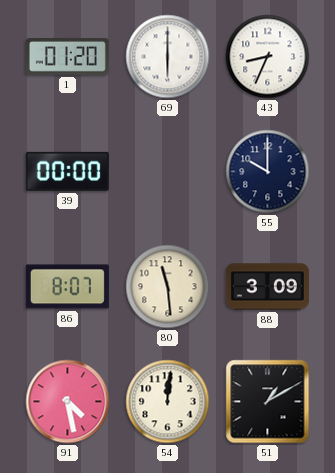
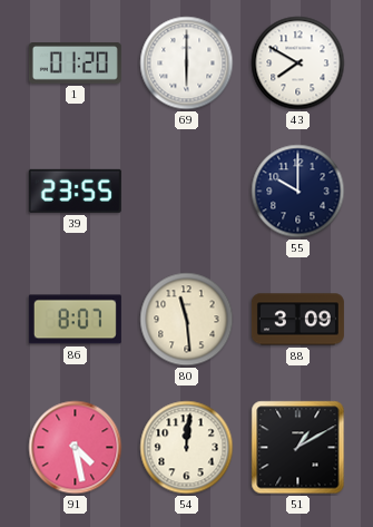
43: 8:34 -> 7:50 (298, 64)
39: 00:00 -> 23:55 (75, 191)
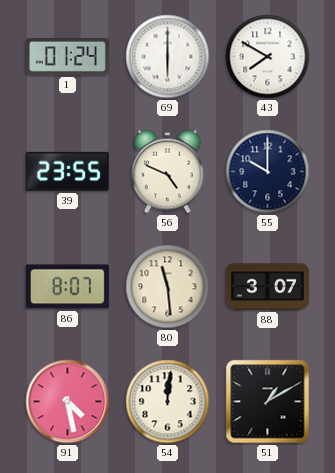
1: 01:20 -> 01:24 (67, 57)
56: none -> 4:49 (168, 172)
88: 3:09 -> 3:07 (267, 287)
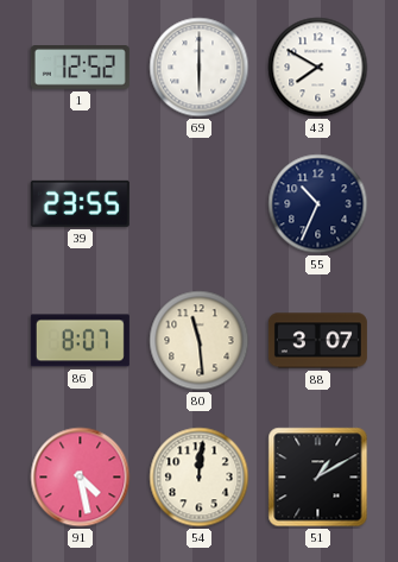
1: 01:24 -> 12:52 (80, 68)
56: 4:49 -> none (168, 172)
55: 10:00 -> 10:34 (318, 204)
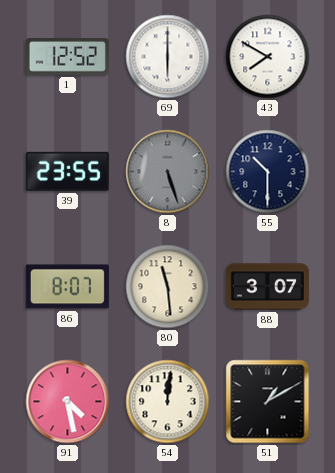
8: none -> 5:27 (168, 172)
55: 10:34 -> 10:30 (268, 172)
